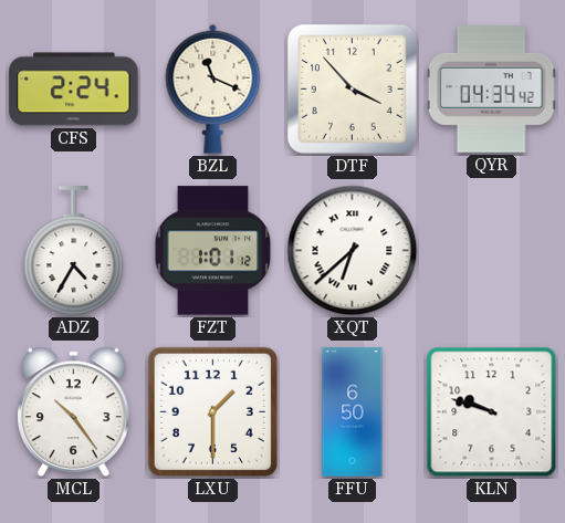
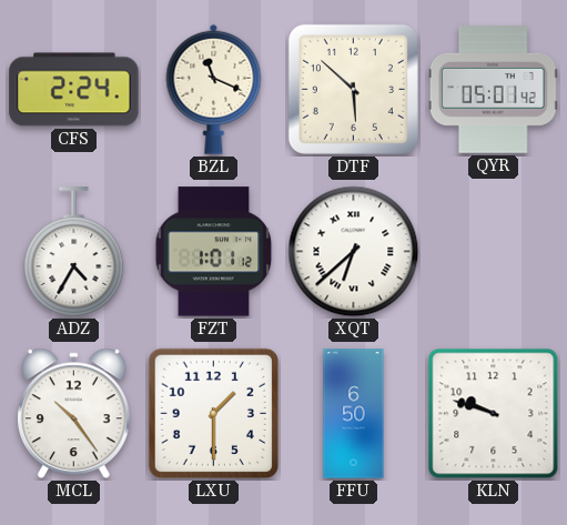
DTF: 3:53 -> 5:52 (353, 89)
QYR: 04:34 -> 05:01 (493, 90)
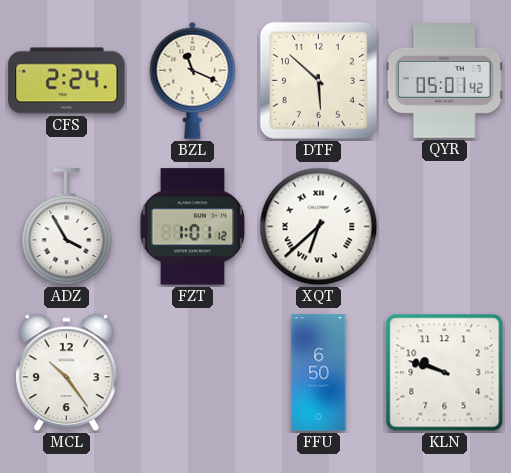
ADZ: 4:35 -> 3:55 (67, 227)
LXU: 1:30 -> none (213, 413)
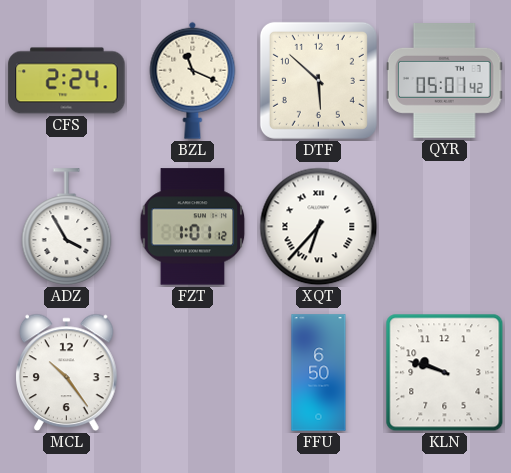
XQT: 6:38 -> 6:37 (319, 227)
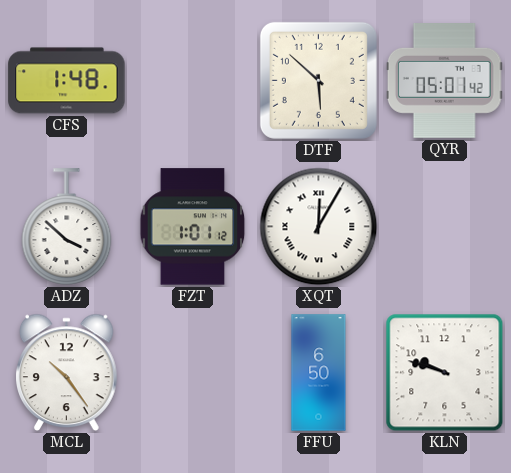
CFS: 2:24 -> 1:48 (67, 81)
BZL: 11:19 -> none (193, 80)
ADZ: 3:55 -> 3:52 (67, 227)
XQT: 6:37 -> 12:05 (319, 227)
